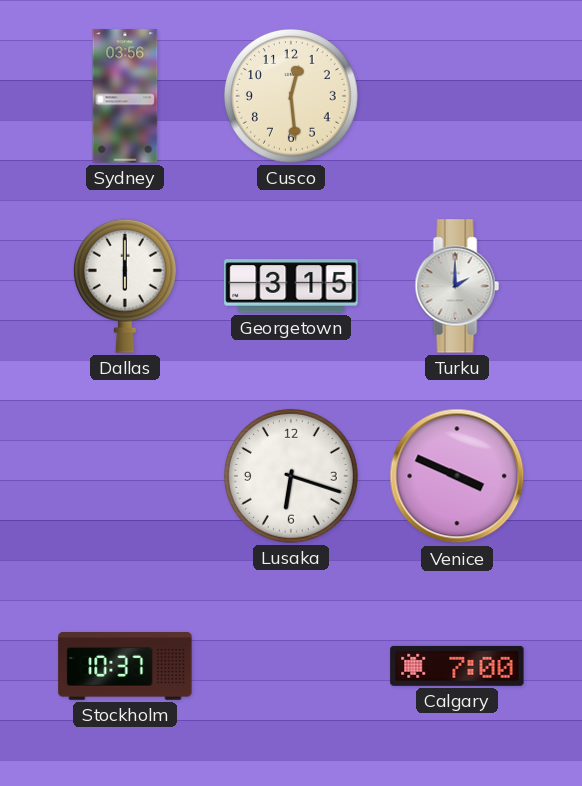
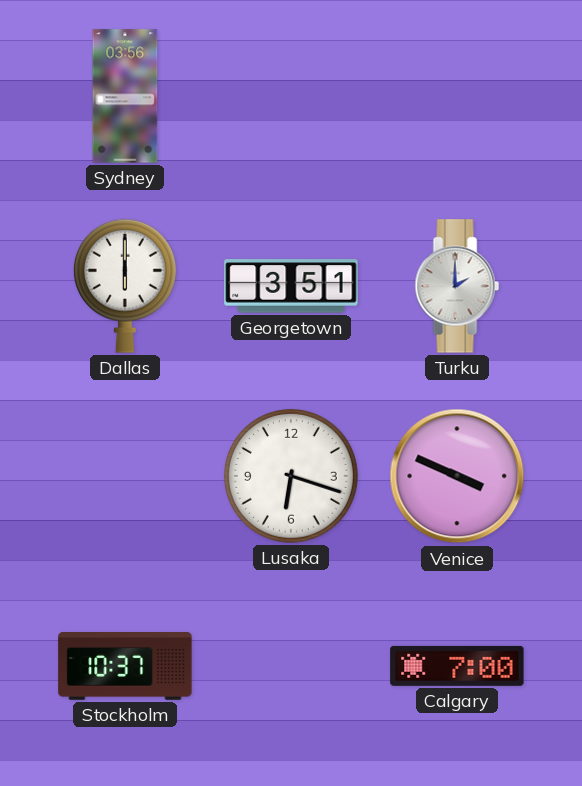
Cusco: 12:29 -> none (291, 96)
Georgetown: 3:15 -> 3:51 (291, 286)
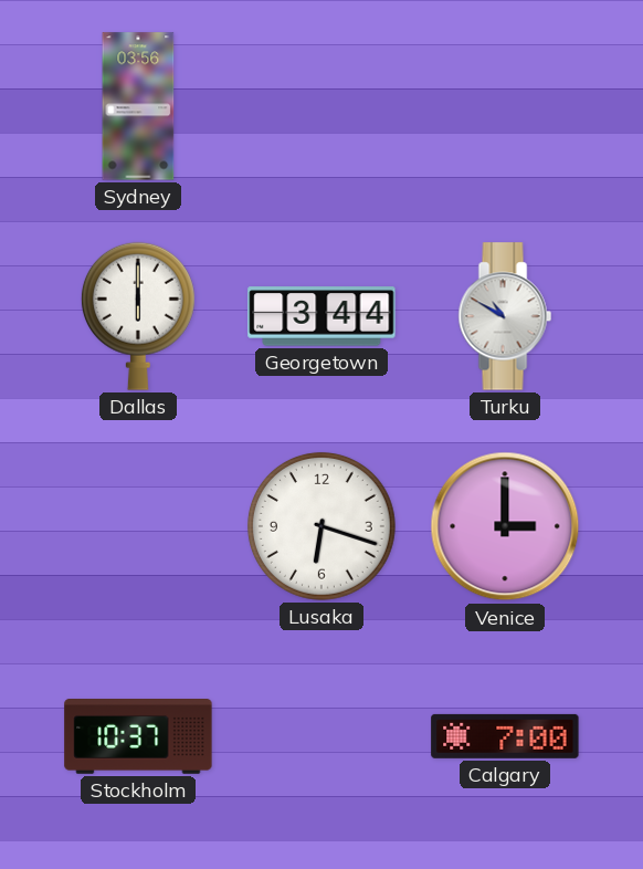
Georgetown: 3:51 -> 3:44 (321, 316)
Turku: 2:00 -> 10:50 (505, 316)
Venice: 3:49 -> 3:00 (505, 526)
